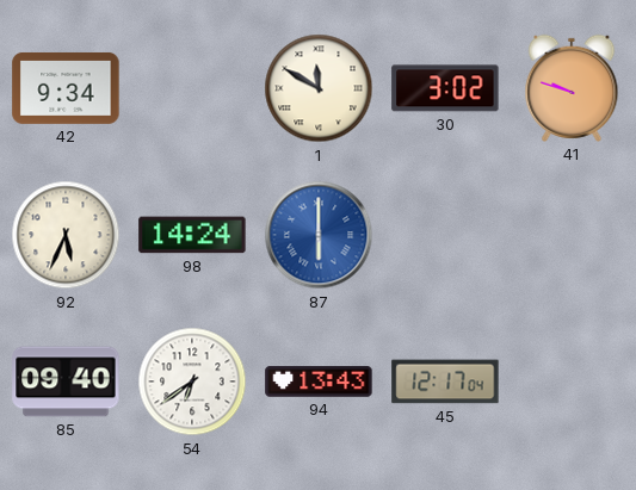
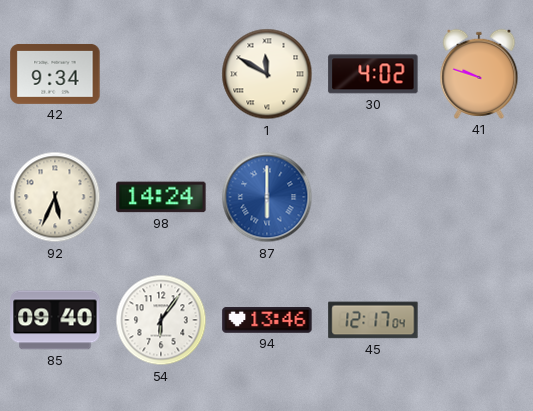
30: 3:02 -> 4:02 (373, 74)
54: 6:39 -> 6:06 (161, 320)
94: 13:43 -> 13:46 (267, 320)
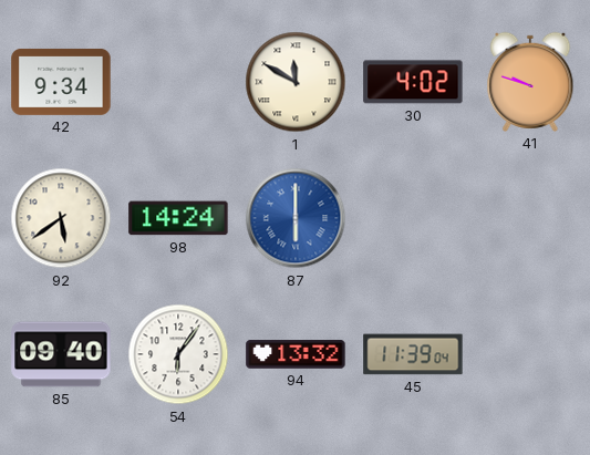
92: 5:34 -> 5:39 (61, 218)
94: 13:46 -> 13:32 (296, 354)
45: 12:17 -> 11:39 (413, 354)
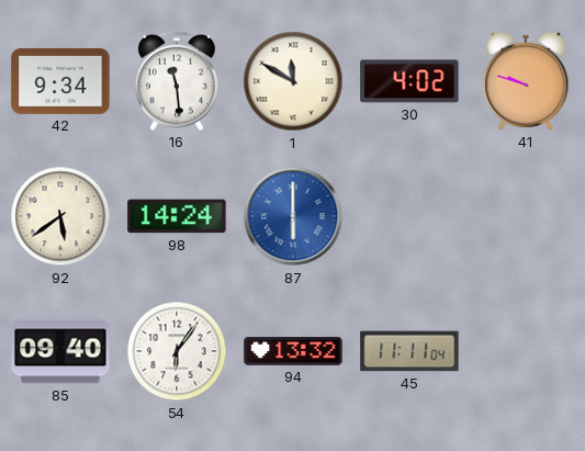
16: none -> 11:29 (177, 81)
45: 11:39 -> 11:11 (409, 351)
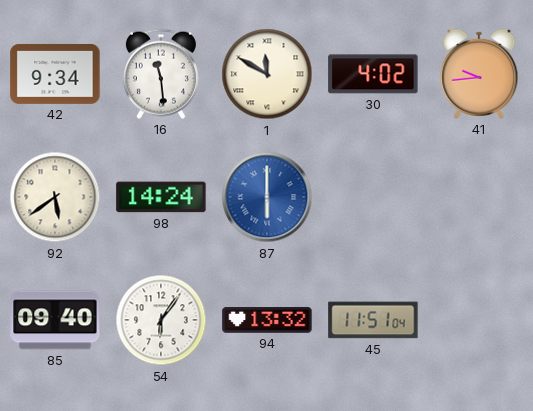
41: 9:48 -> 9:44 (479, 74)
45: 11:11 -> 11:51 (373, 320)
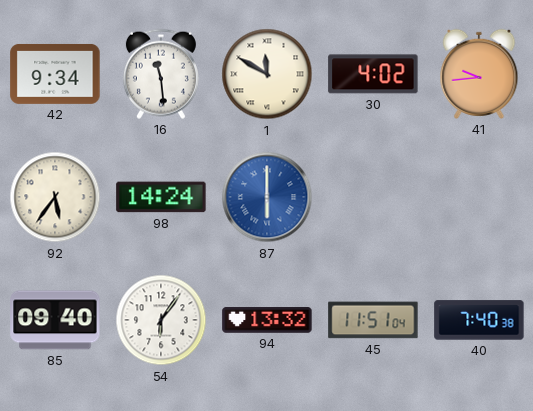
92: 5:39 -> 5:36 (55, 197)
40: none -> 7:40 (479, 320)
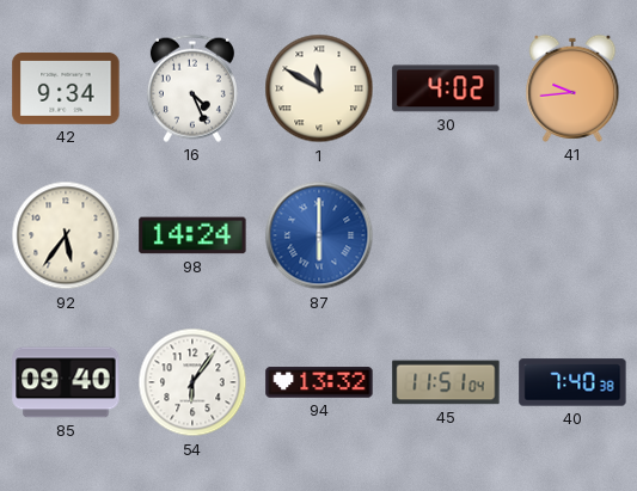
16: 11:29 -> 4:26 (192, 88)
